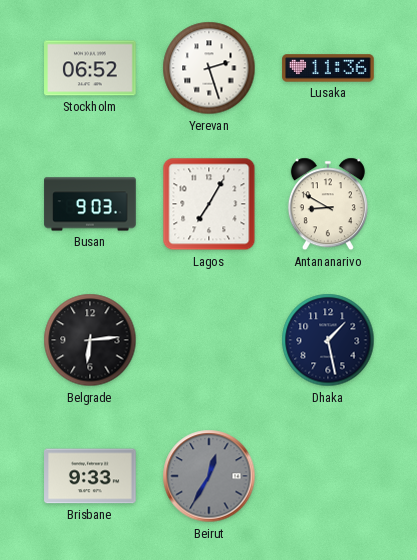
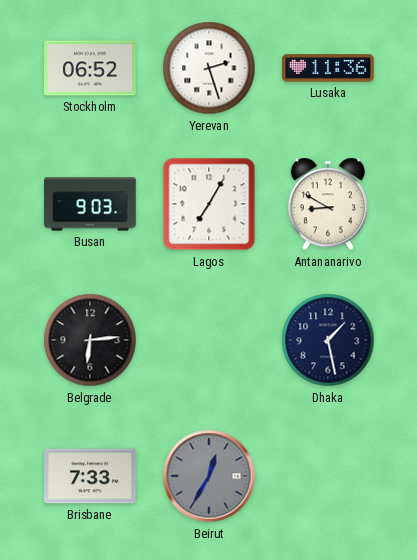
Brisbane: 9:33 -> 7:33 (90, 476)
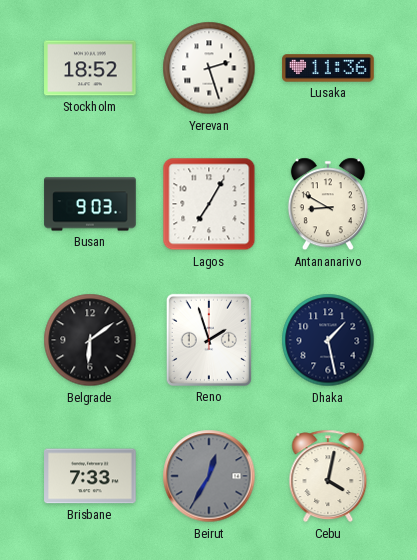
Stockholm: 06:52 -> 18:52 (90, 68)
Belgrade: 6:14 -> 6:09 (90, 340)
Reno: none -> 1:57 (209, 340)
Cebu: none -> 4:02 (328, 476)
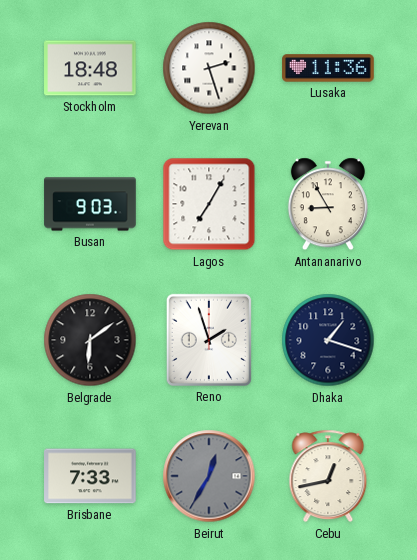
Stockholm: 18:52 -> 18:48 (90, 68)
Antananarivo: 8:50 -> 8:55 (328, 204)
Dhaka: 1:28 -> 1:18 (328, 340)
Cebu: 4:02 -> 12:43 (328, 476)
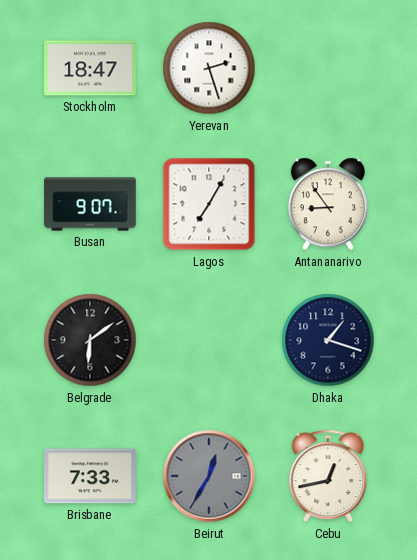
Stockholm: 18:48 -> 18:47 (90, 68)
Lusaka: 11:36 -> none (328, 68)
Busan: 9:03 -> 9:07 (90, 204)
Antananarivo: 8:55 -> 8:54 (328, 204)
Reno: 1:57 -> none (209, 340)
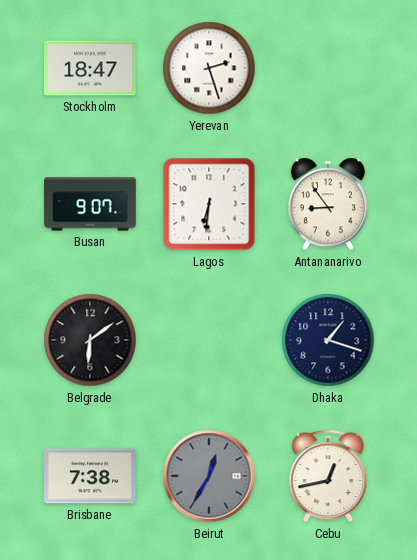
Lagos: 7:05 -> 6:31 (209, 204)
Brisbane: 7:33 -> 7:38 (90, 476)
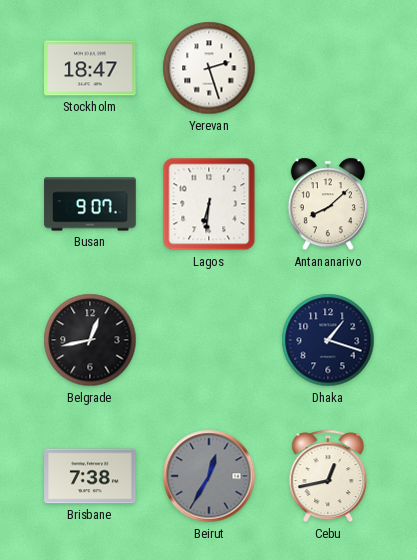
Antananarivo: 8:54 -> 8:08 (328, 204)
Belgrade: 6:09 -> 12:43 (90, 340)
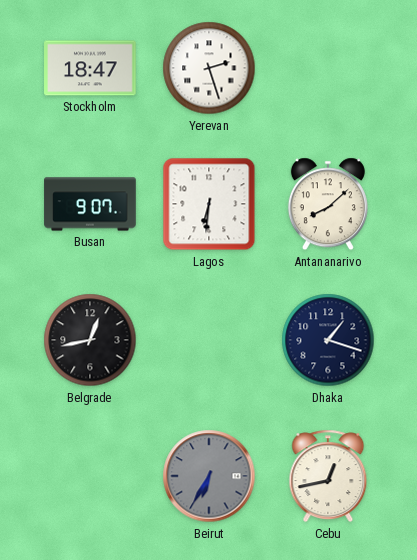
Brisbane: 7:38 -> none (90, 476)
Beirut: 12:35 -> 6:35 (209, 476)
